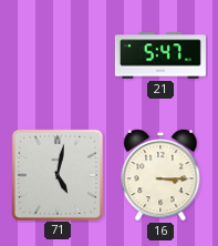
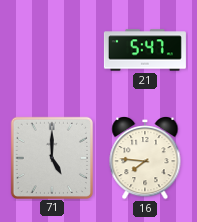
71: 5:02 -> 5:00 (51, 157)
16: 3:15 -> 7:46 (145, 159)
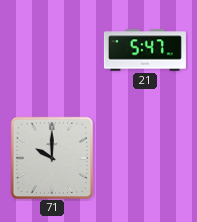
71: 5:00 -> 10:00 (51, 157)
16: 7:46 -> none (145, 159)
